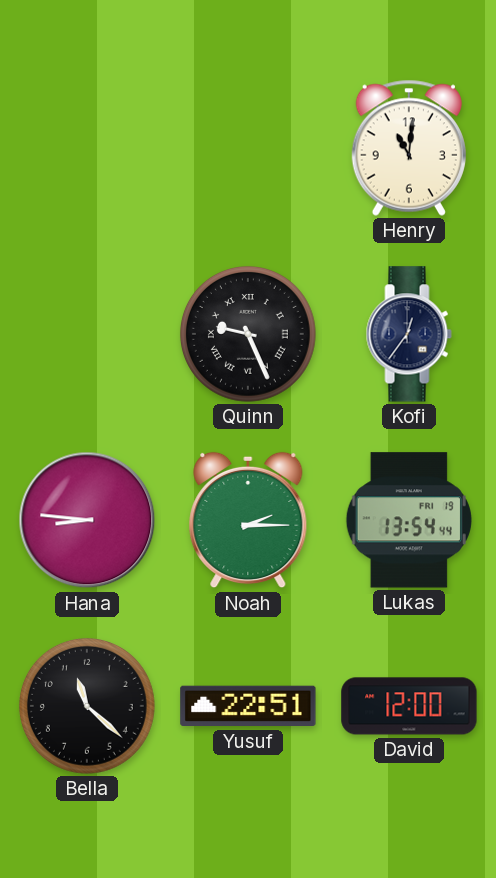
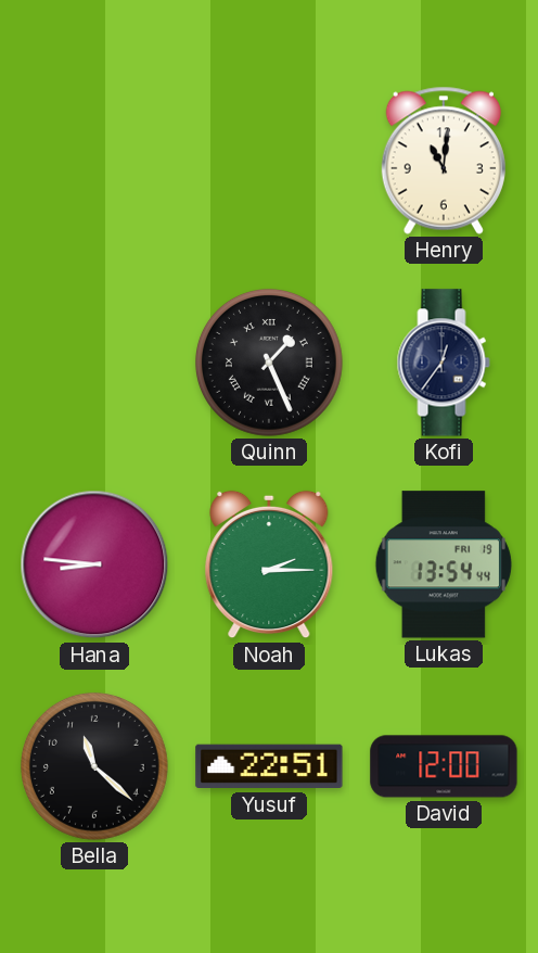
Quinn: 9:26 -> 1:26 (269, 363)
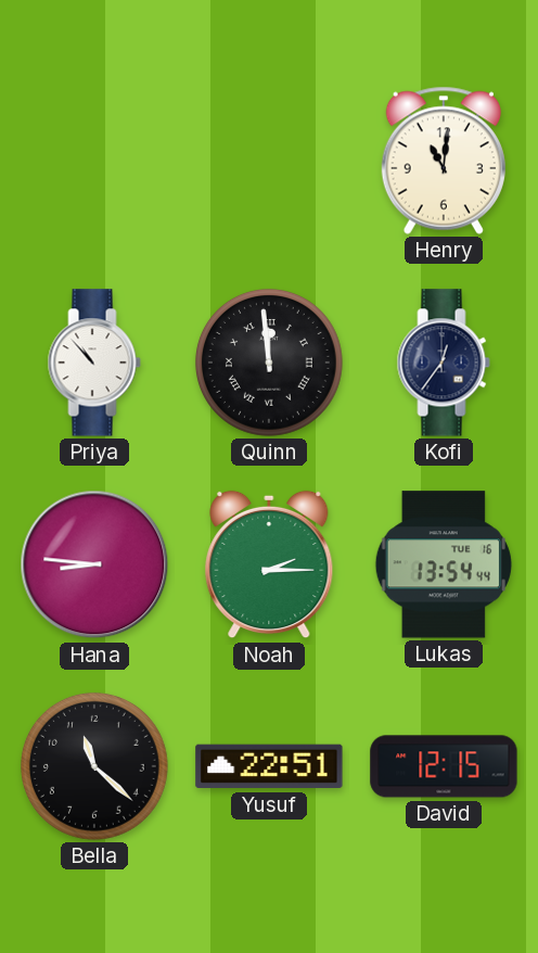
Priya: none -> 10:53 (94, 363)
Quinn: 1:26 -> 11:59 (269, 363)
Lukas date: FRI 19 -> TUE 16 (444, 564)
David: 12:00 -> 12:15 (444, 766)
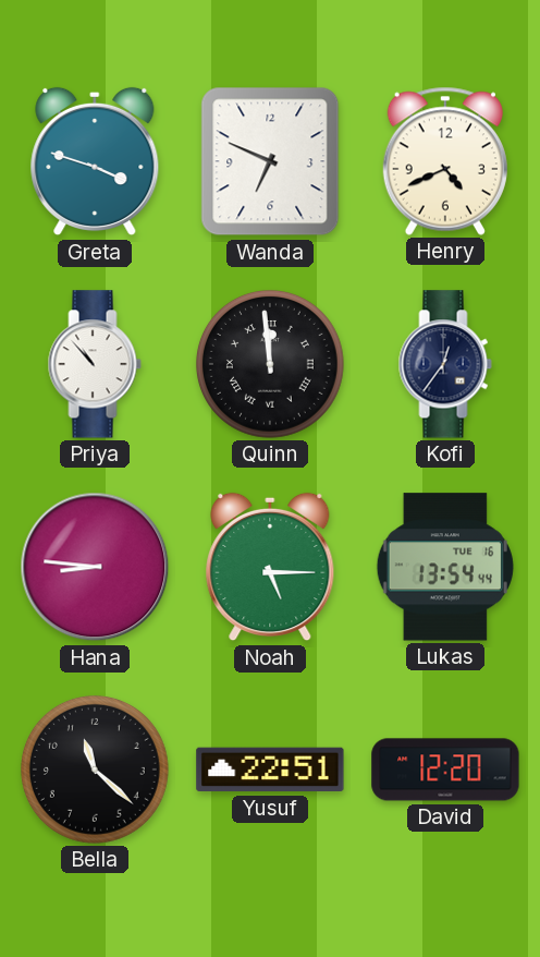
Greta: none -> 3:48 (95, 161)
Wanda: none -> 6:49 (270, 161)
Henry: 11:01 -> 4:41 (445, 161)
Noah: 2:15 -> 5:15 (270, 567)
David: 12:15 -> 12:20 (445, 770)
